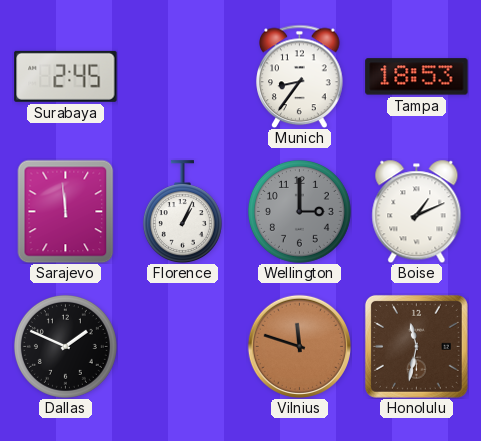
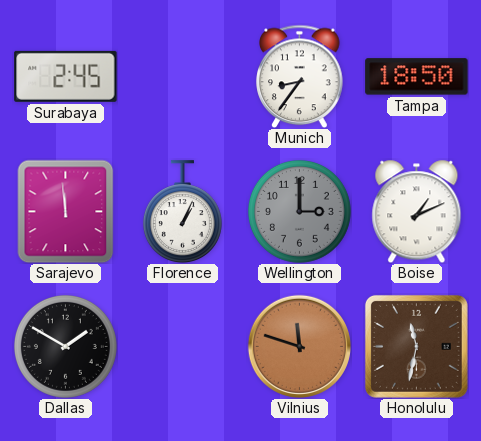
Tampa: 18:53 -> 18:50 (417, 77)
Dallas: 1:49 -> 1:50 (65, 346)
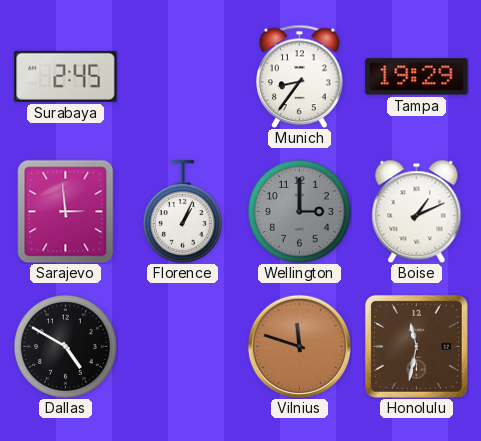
Tampa: 18:50 -> 19:29 (417, 77)
Sarajevo: 11:59 -> 2:59 (66, 211)
Dallas: 1:50 -> 4:50 (65, 346)
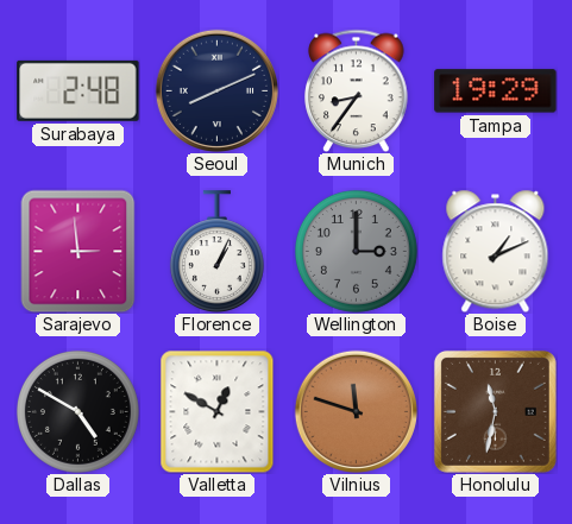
Surabaya: 2:45 -> 2:48 (78, 90)
Seoul: none -> 8:11 (216, 90)
Valletta: none -> 12:50 (218, 411)
